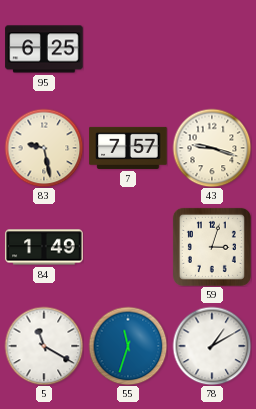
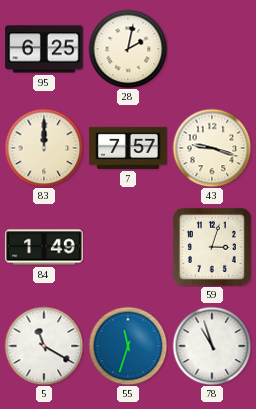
28: none -> 2:02 (128, 49)
83: 9:28 -> 12:00 (44, 148)
78: 1:10 -> 10:57 (212, 346)
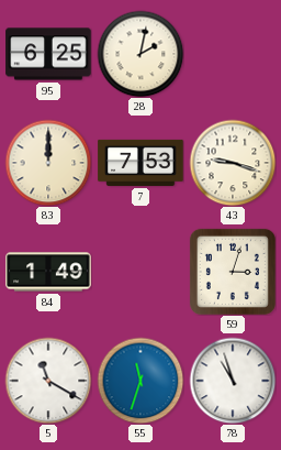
7: 7:57 -> 7:53 (140, 163)
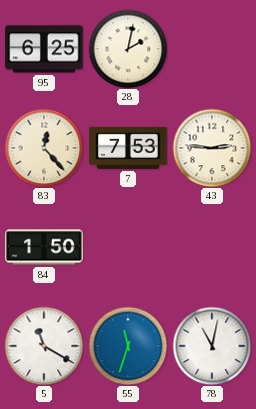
83: 12:00 -> 12:23 (44, 148)
43: 9:18 -> 2:46 (212, 148)
84: 1:49 -> 1:50 (44, 247)
59: 3:03 -> none (233, 272)
78: 10:57 -> 11:02 (212, 346)
